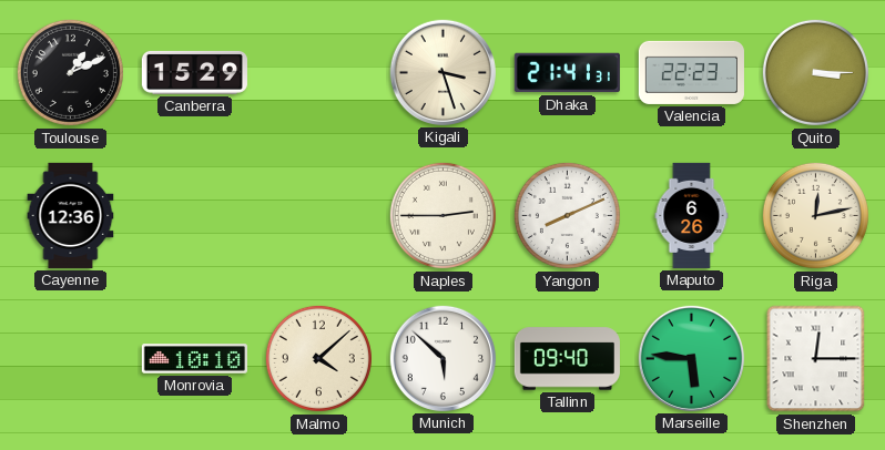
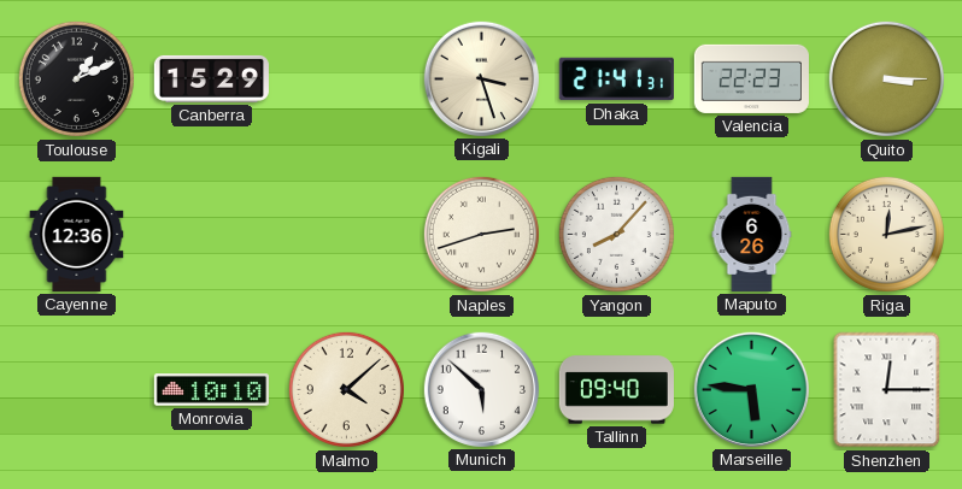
Naples: 2:45 -> 2:42 (481, 234)
Yangon: 8:11 -> 8:07 (616, 234)
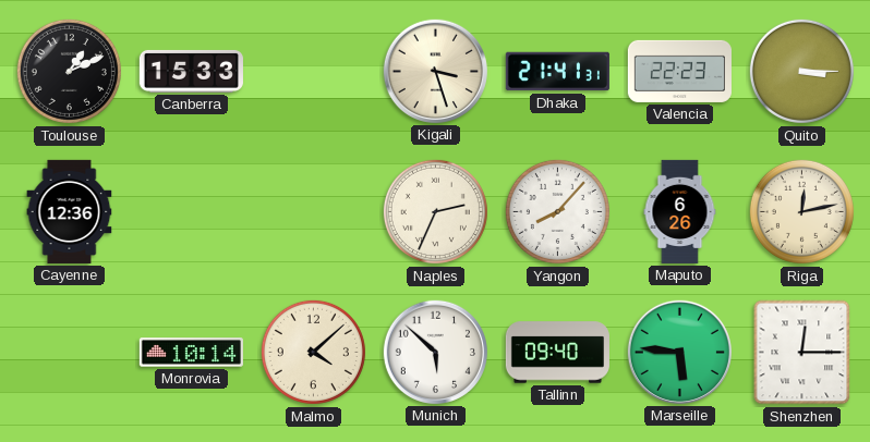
Canberra: 15:29 -> 15:33 (191, 71)
Naples: 2:42 -> 2:34 (435, 211)
Monrovia: 10:10 -> 10:14 (191, 353)
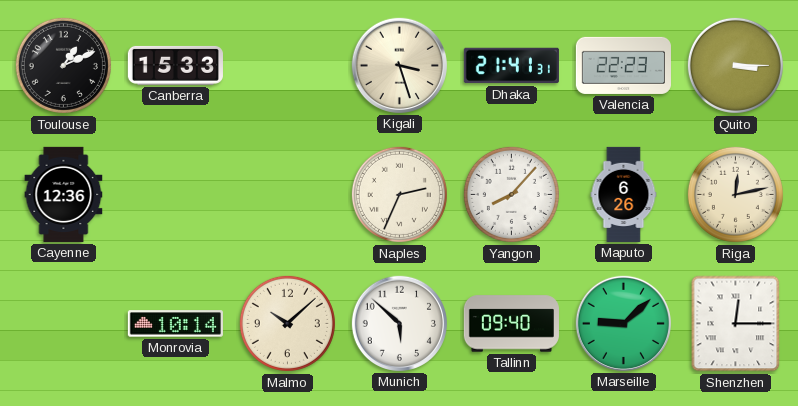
Malmo: 4:08 -> 10:08 (287, 323)
Marseille: 5:46 -> 9:08 (623, 323)
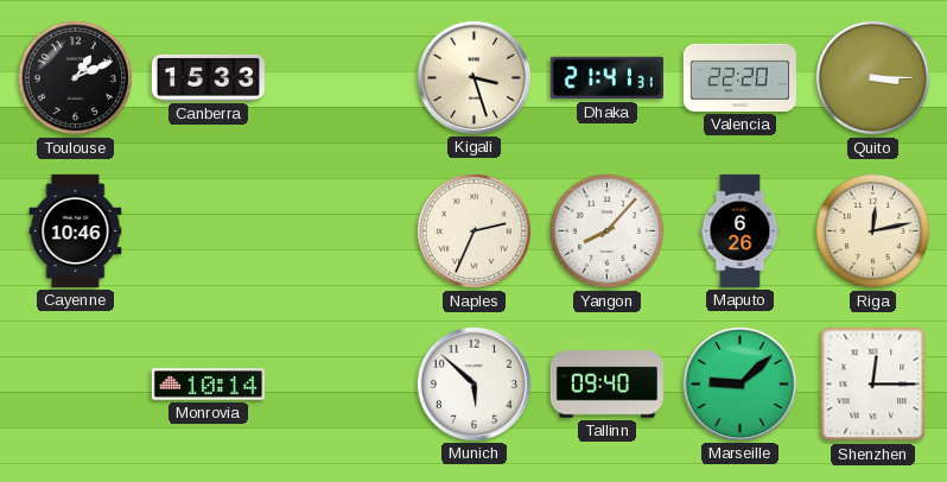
Valencia: 22:23 -> 22:20 (739, 77)
Cayenne: 12:36 -> 10:46 (76, 230)
Malmo: 10:08 -> none (287, 323)
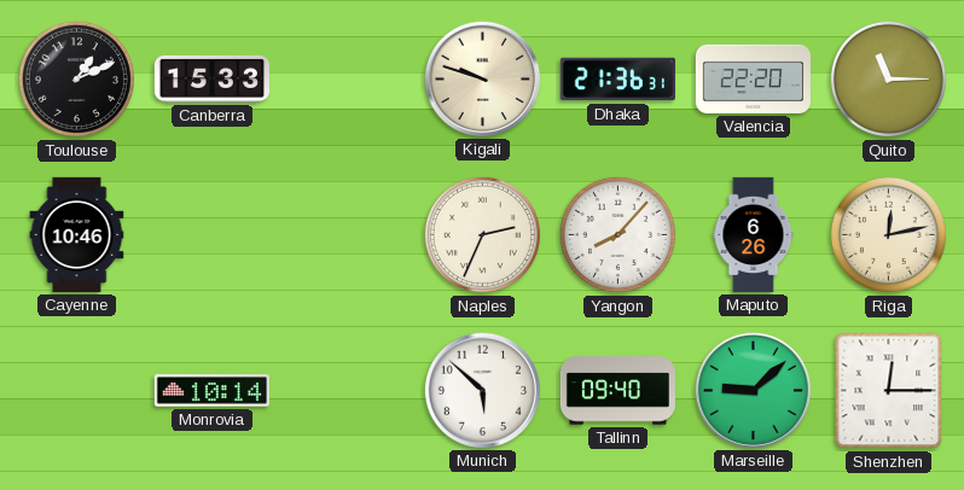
Kigali: 3:27 -> 9:48 (482, 78)
Dhaka: 21:41 -> 21:36 (617, 80)
Quito: 3:15 -> 11:15 (888, 78)
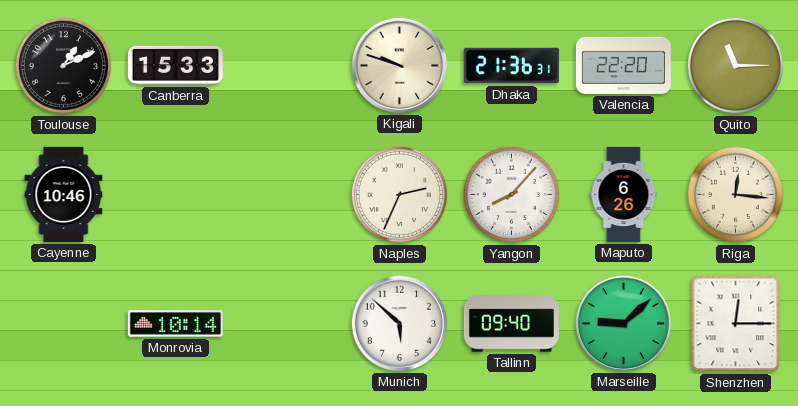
Riga: 12:13 -> 12:16 (735, 194)
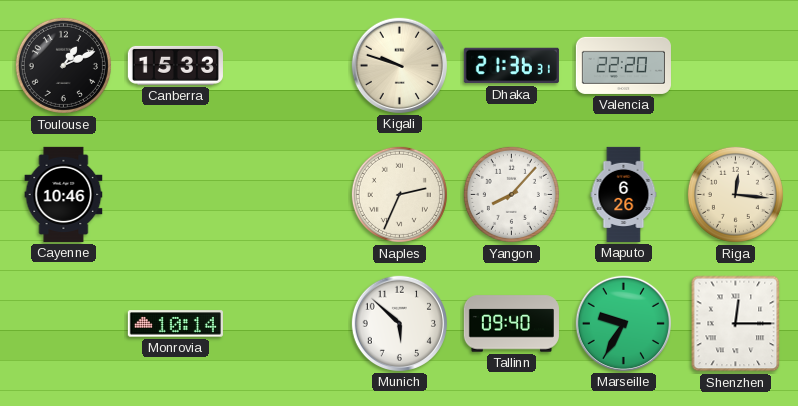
Quito: 11:15 -> none (735, 65)
Marseille: 9:08 -> 9:35 (623, 323)
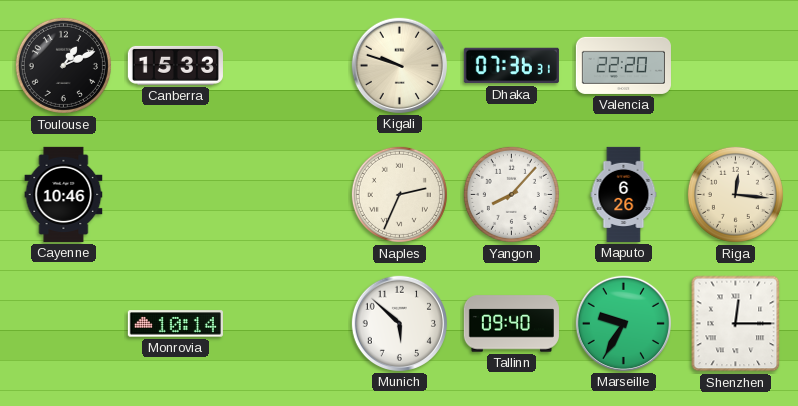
Dhaka: 21:36 -> 07:36 (511, 66)
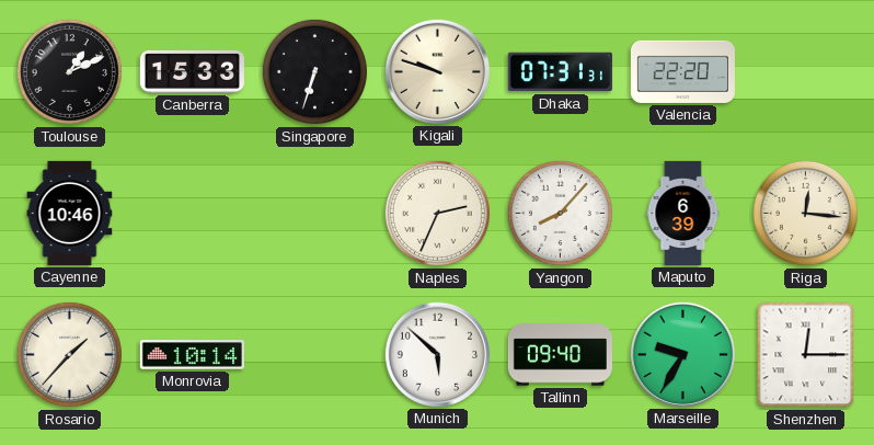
Singapore: none -> 6:33 (314, 71)
Dhaka: 07:36 -> 07:31 (560, 72)
Maputo: 6:26 -> 6:39 (683, 213)
Rosario: none -> 1:37 (69, 354)
